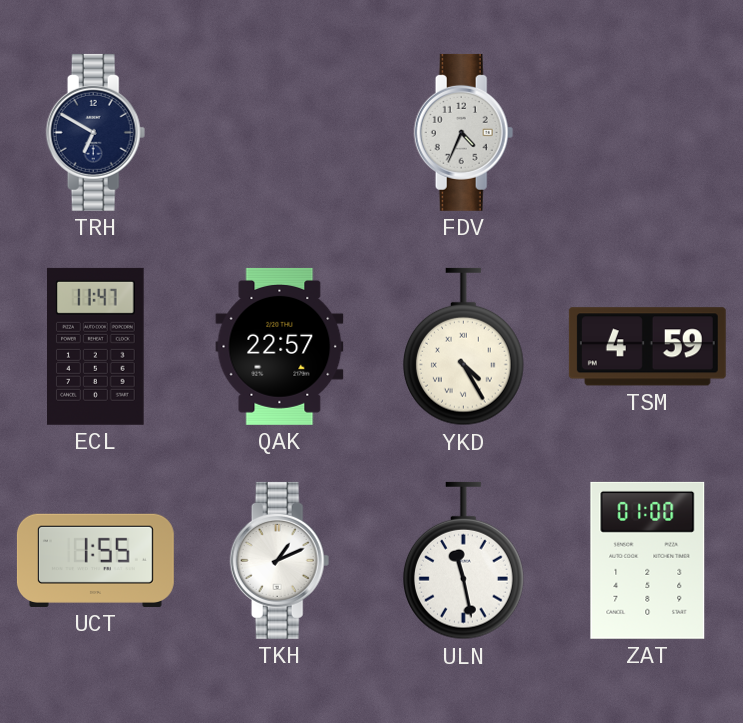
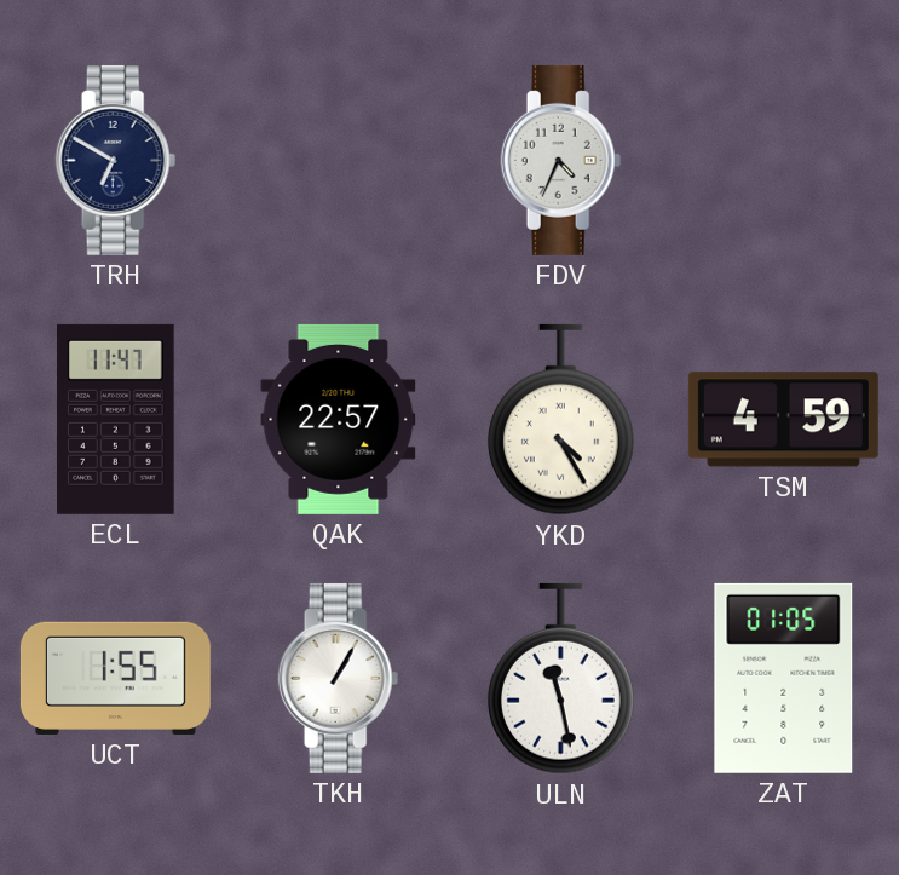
TKH: 1:11 -> 1:05 (339, 678)
ZAT: 01:00 -> 01:05 (784, 678)
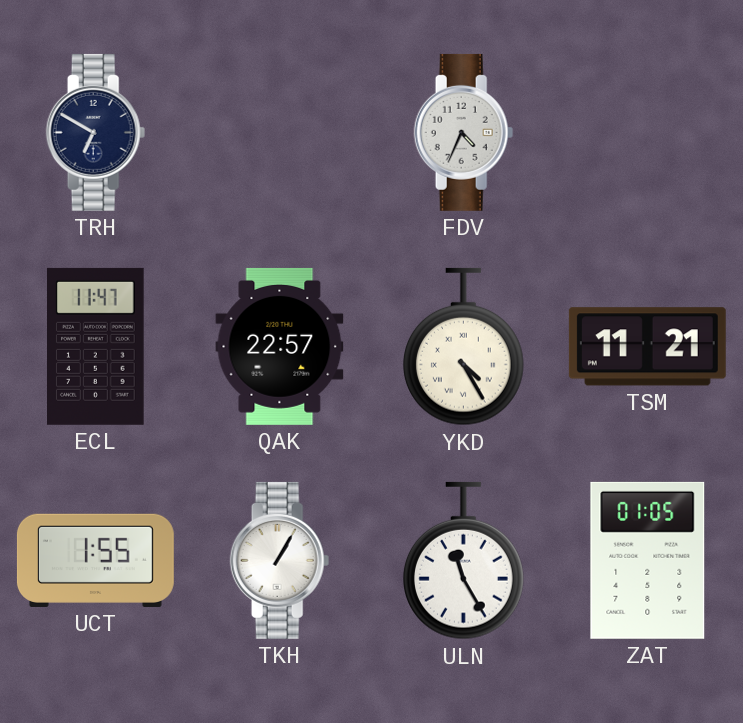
TSM: 4:59 -> 11:21 (647, 347)
ULN: 11:28 -> 11:25 (463, 561)
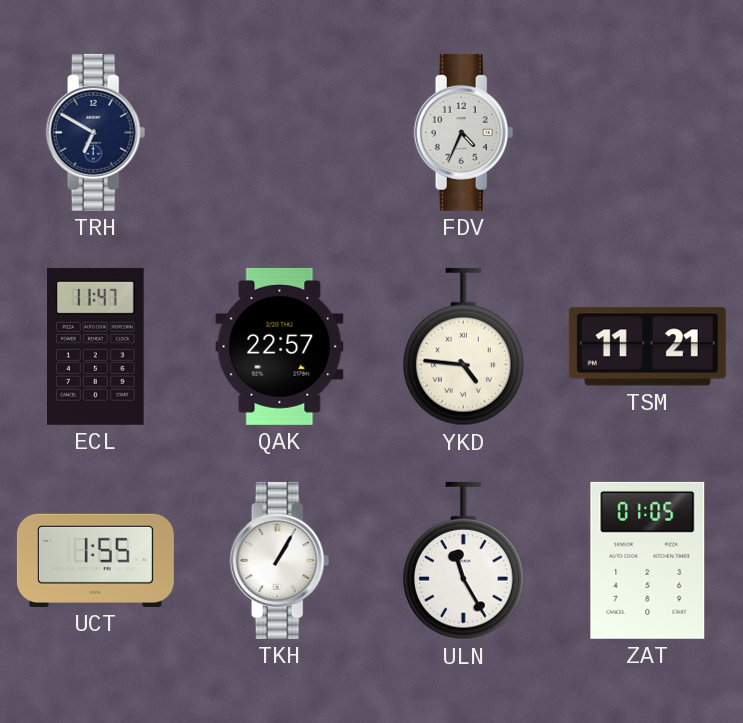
YKD: 4:25 -> 4:46 (463, 347)
